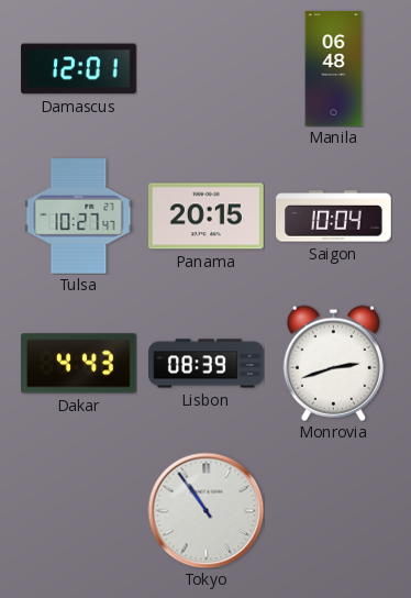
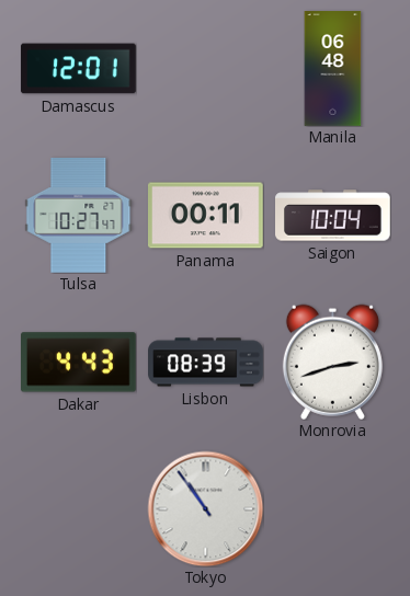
Panama: 20:15 -> 00:11 (206, 216)
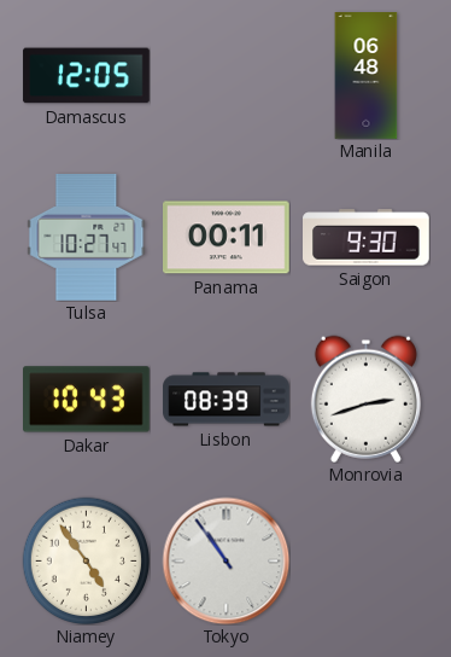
Damascus: 12:01 -> 12:05 (87, 76)
Saigon: 10:04 -> 9:30 (367, 238)
Dakar: 4:43 -> 10:43 (87, 400)
Niamey: none -> 4:54 (86, 560)
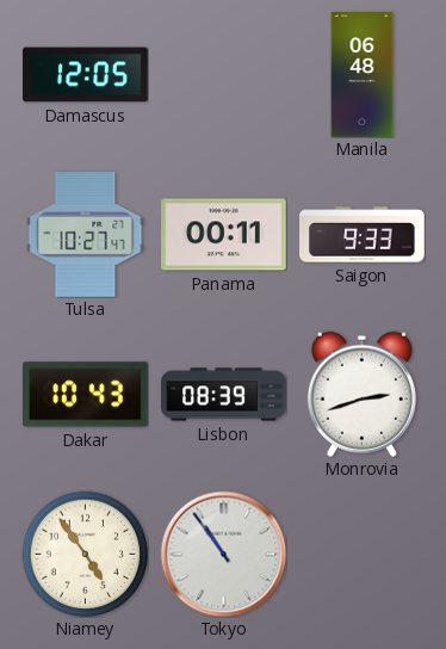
Saigon: 9:30 -> 9:33 (363, 235)
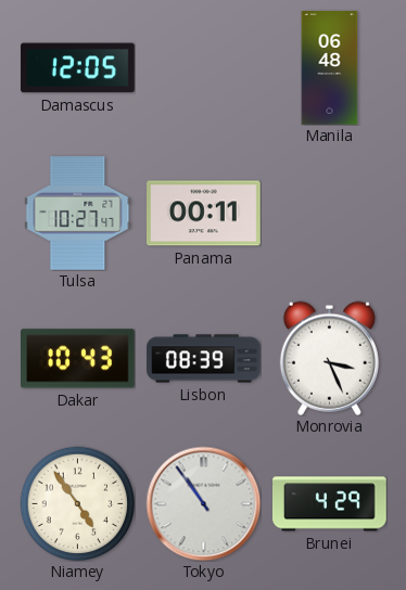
Saigon: 9:33 -> none (363, 235)
Monrovia: 2:42 -> 3:26 (329, 358)
Brunei: none -> 4:29 (330, 504)
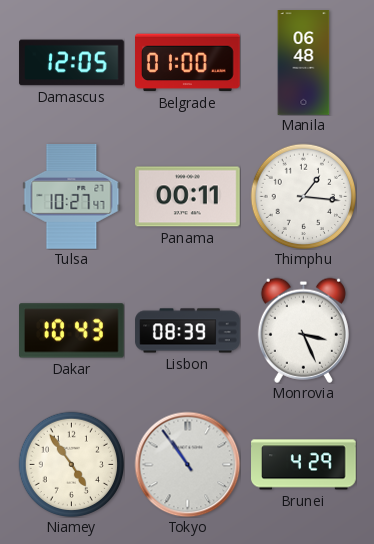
Belgrade: none -> 01:00 (188, 63)
Thimphu: none -> 1:16 (303, 196)
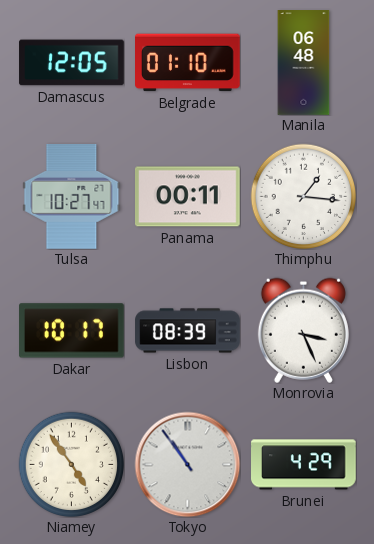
Belgrade: 01:00 -> 01:10 (188, 63)
Dakar: 10:43 -> 10:17 (72, 331)
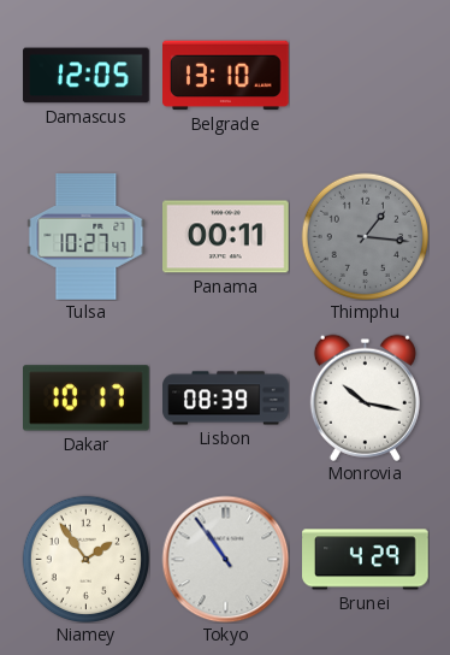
Belgrade: 01:10 -> 13:10 (226, 76)
Manila: 06:48 -> none (304, 63)
Thimphu dial: white -> grey (365, 236)
Monrovia: 3:26 -> 10:17 (365, 397)
Niamey: 4:54 -> 1:54 (85, 559)
